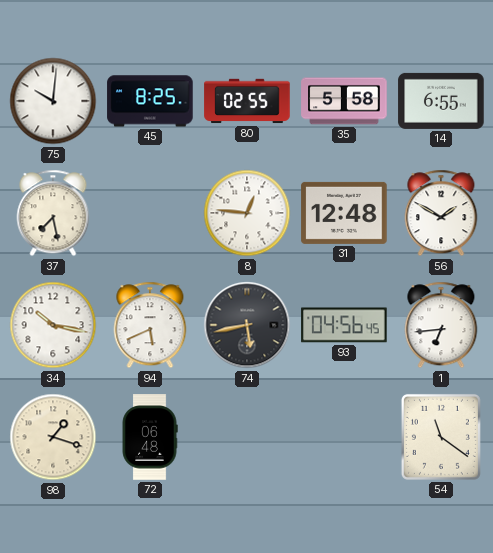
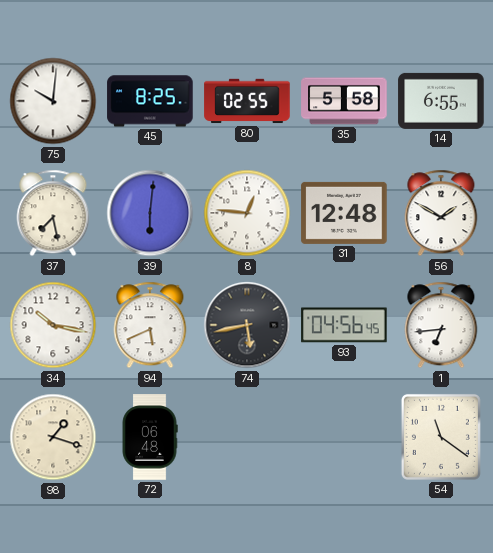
39: none -> 6:01 (150, 213)
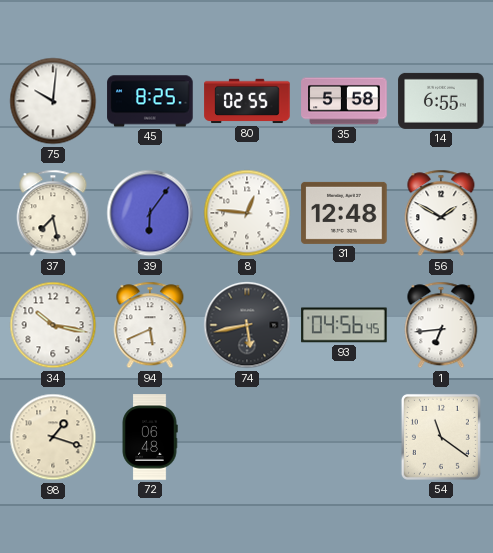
39: 6:01 -> 6:06 (150, 213)
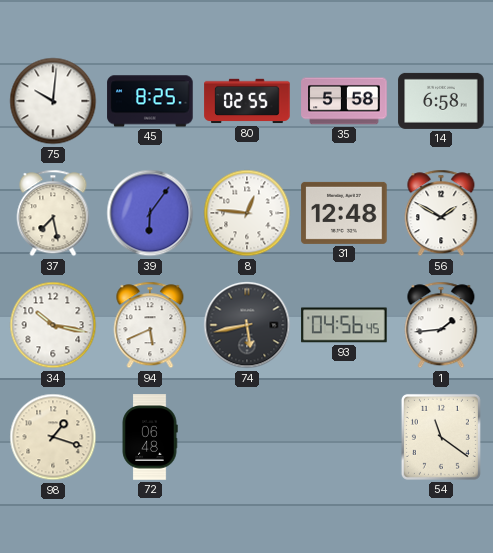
14: 6:55 -> 6:58 (441, 101)
1: 6:44 -> 1:44 (441, 325)
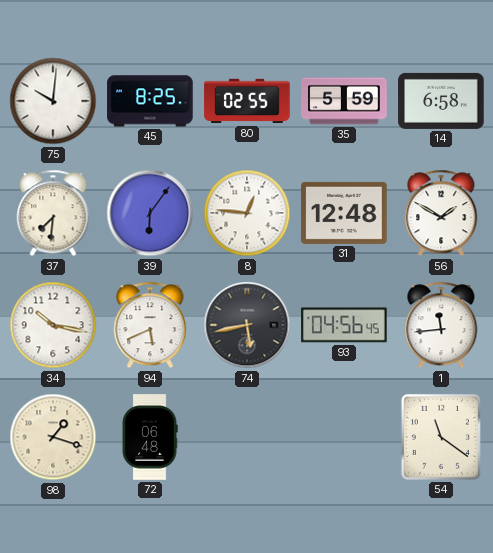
35: 5:58 -> 5:59 (344, 101)
37: 7:28 -> 7:31 (53, 213)
1: 1:44 -> 11:44 (441, 325)
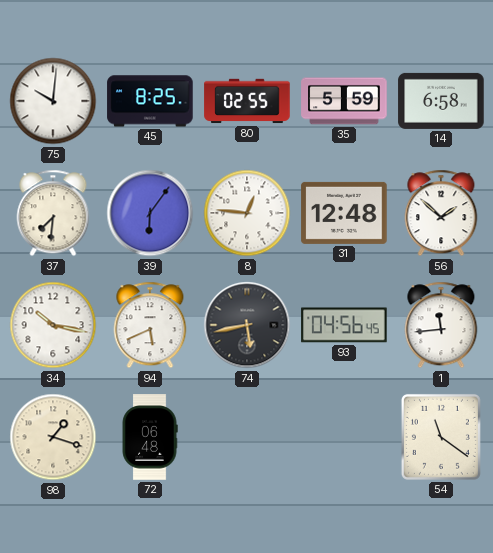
56: 1:50 -> 1:52 (441, 213)
